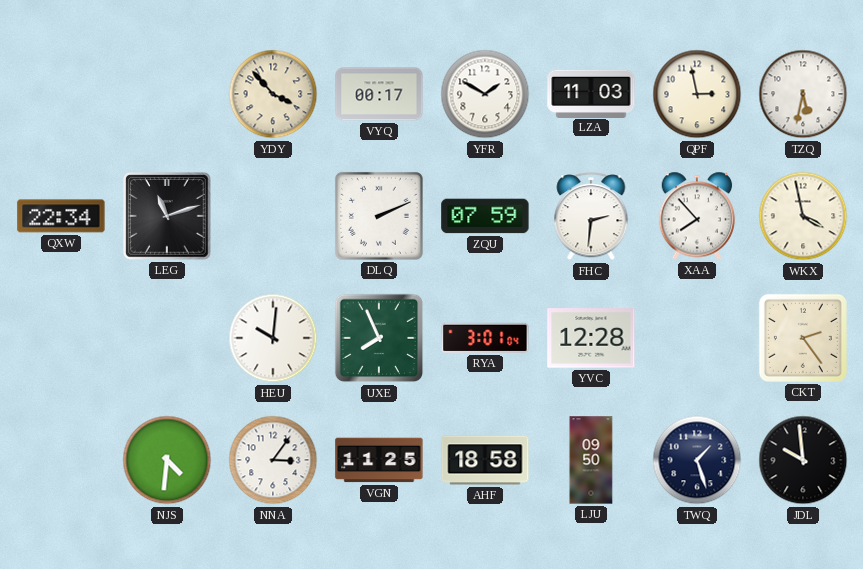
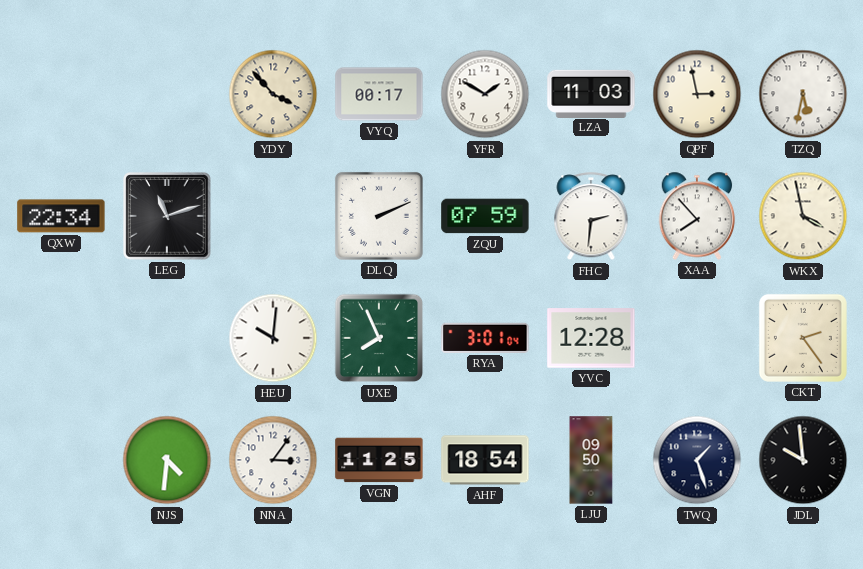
AHF: 18:58 -> 18:54 (485, 460)
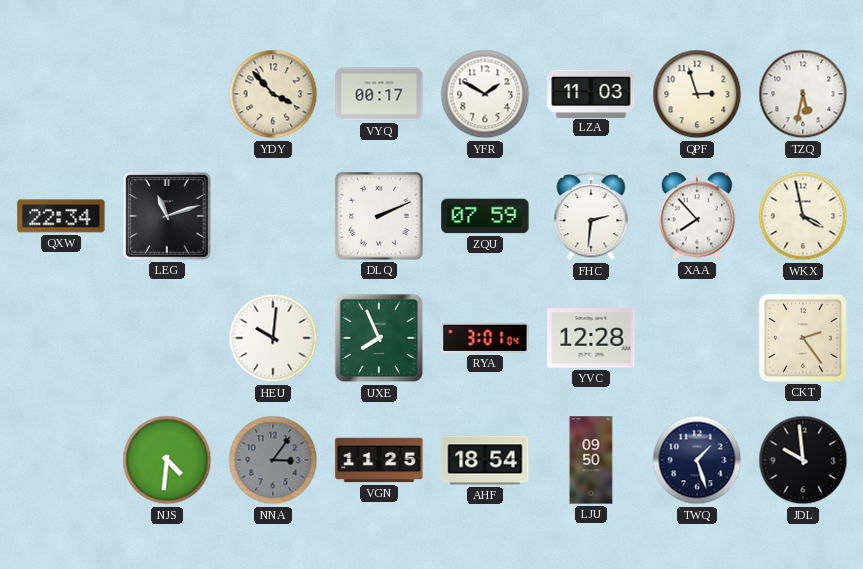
QPF: 2:58 -> 2:57 (697, 94)
NNA dial: white -> grey (273, 460)
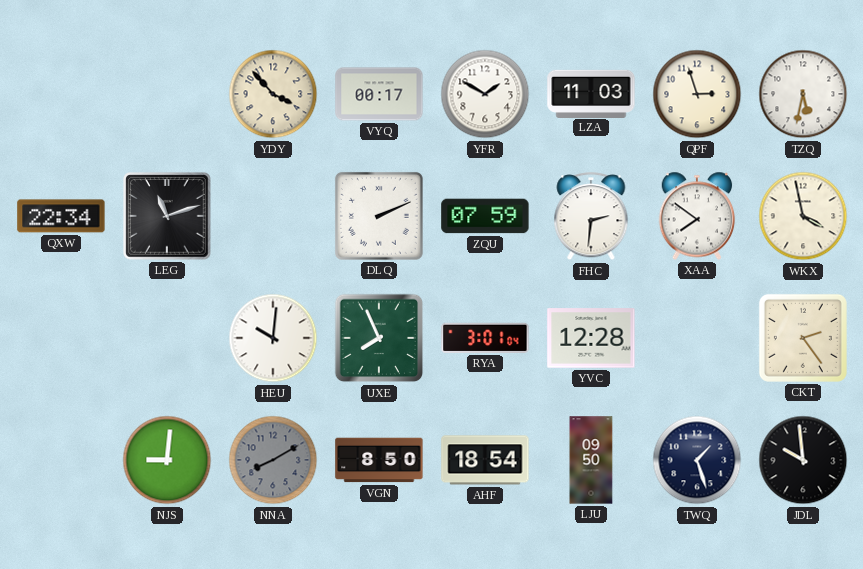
XAA: 7:53 -> 7:51 (697, 216)
NJS: 4:31 -> 9:01 (167, 460)
NNA: 3:06 -> 8:10 (273, 460)
VGN: 11:25 -> 8:50 (379, 460)
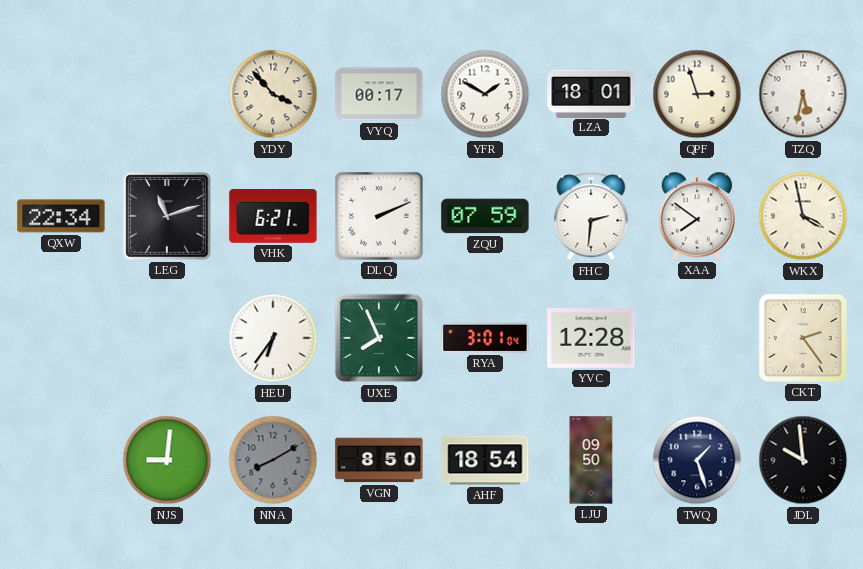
LZA: 11:03 -> 18:01 (591, 93)
VHK: none -> 6:21 (273, 216)
HEU: 10:01 -> 6:36 (273, 338)
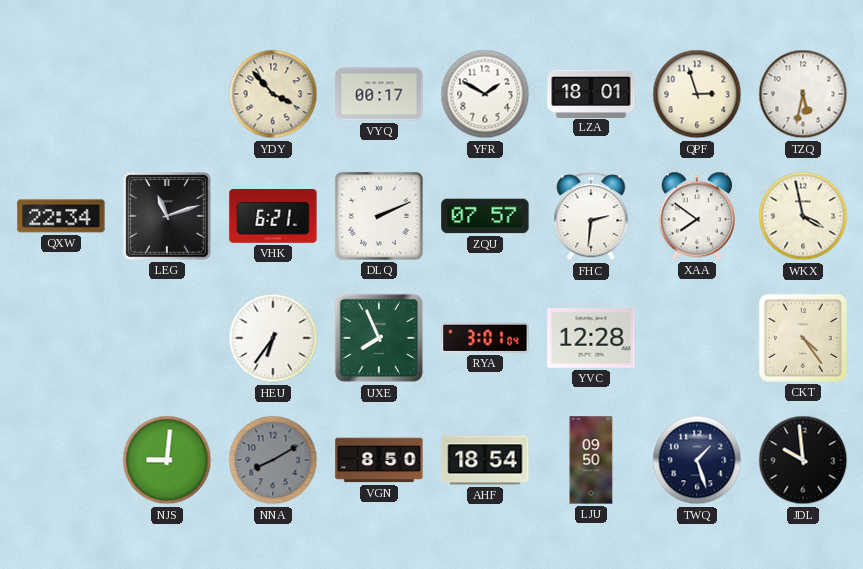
ZQU: 07:59 -> 07:57 (485, 216)
CKT: 2:24 -> 4:24 (803, 338)
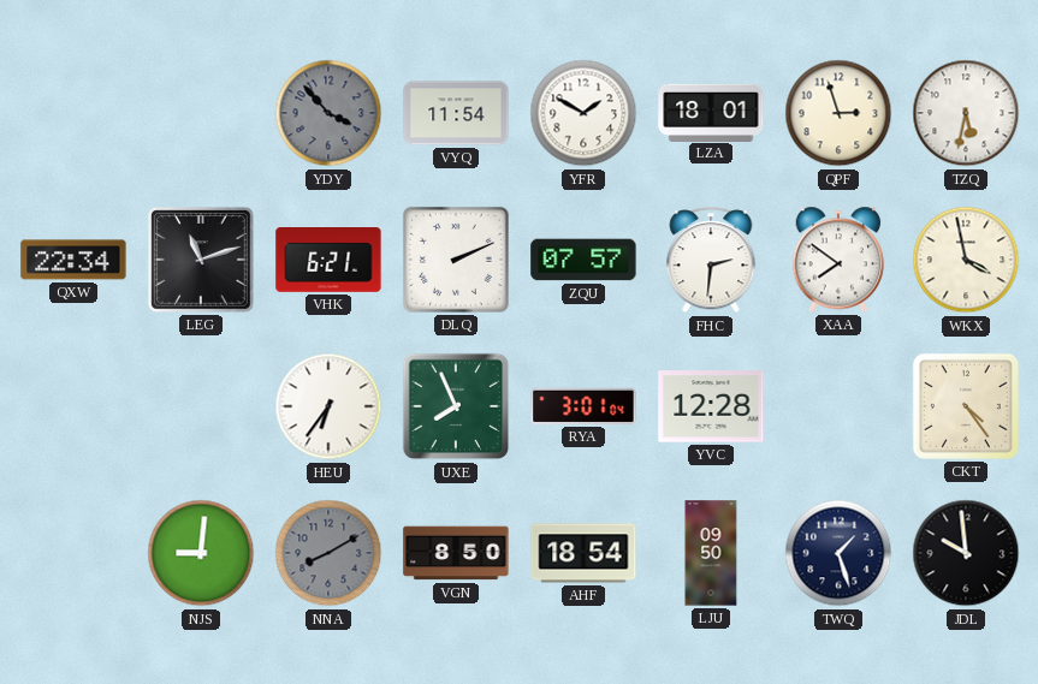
YDY dial: cream -> grey (328, 113)
VYQ: 00:17 -> 11:54 (456, 113)
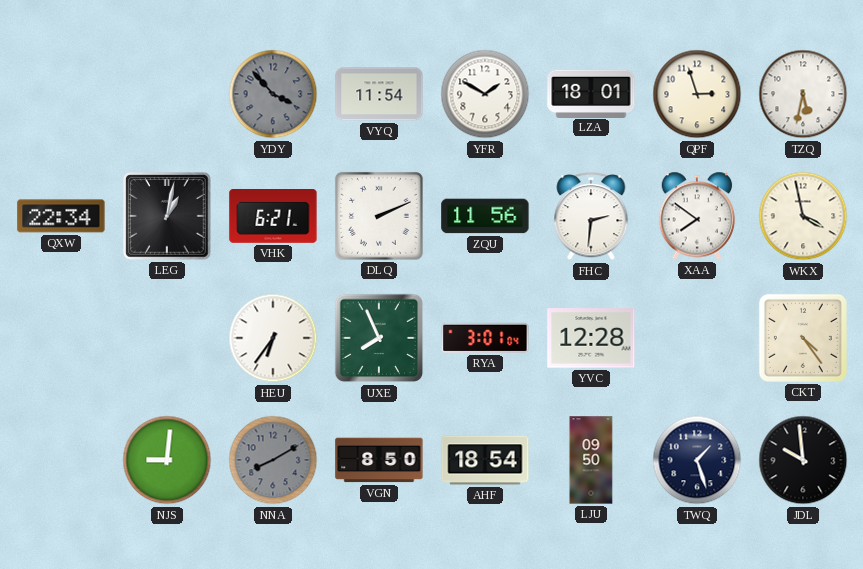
LEG: 11:12 -> 1:02 (168, 217)
ZQU: 07:57 -> 11:56 (485, 216)
